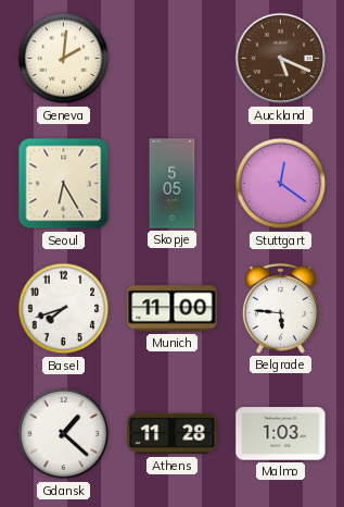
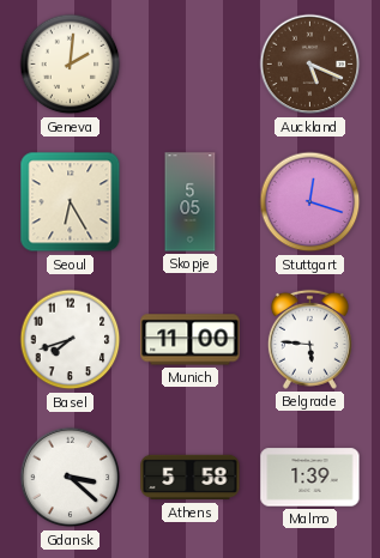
Stuttgart: 12:21 -> 12:18 (310, 202)
Gdansk: 1:22 -> 3:22 (71, 478)
Athens: 11:28 -> 5:58 (191, 478)
Malmo: 1:03 -> 1:39 (310, 478)
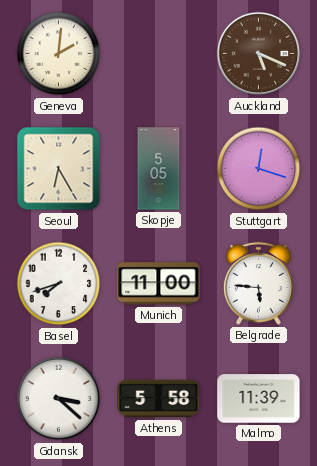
Malmo: 1:39 -> 11:39 (259, 399)
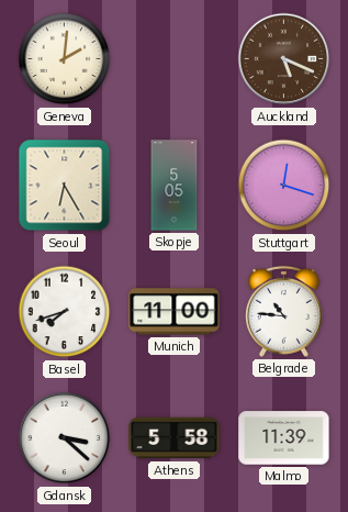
Belgrade: 5:46 -> 10:46 (283, 311)
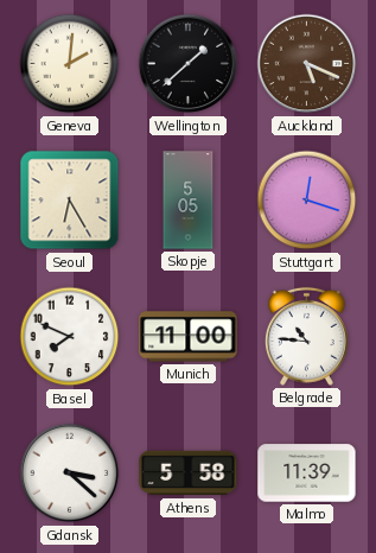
Wellington: none -> 1:38 (189, 64)
Basel: 7:42 -> 7:49 (70, 337)
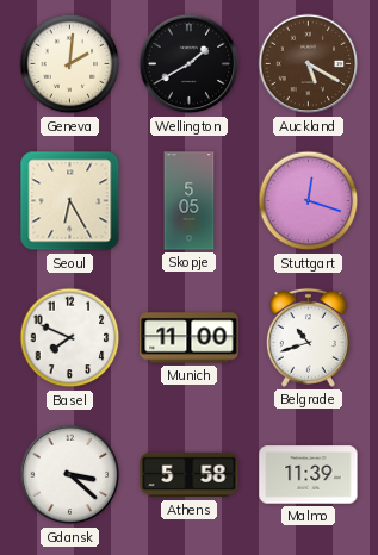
Wellington: 1:38 -> 1:40 (190, 64)
Auckland: 5:19 -> 5:20 (309, 64)
Belgrade: 10:46 -> 10:42 (308, 337)
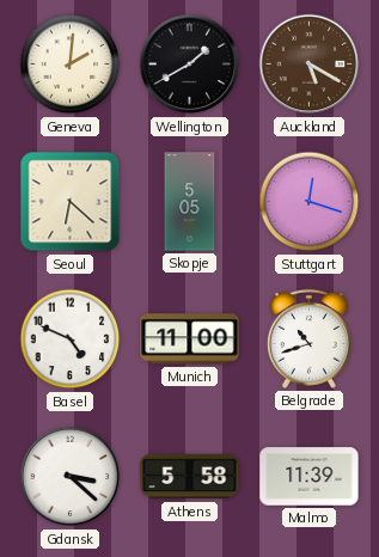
Seoul: 6:25 -> 6:22 (71, 202)
Basel: 7:49 -> 4:49 (71, 339)
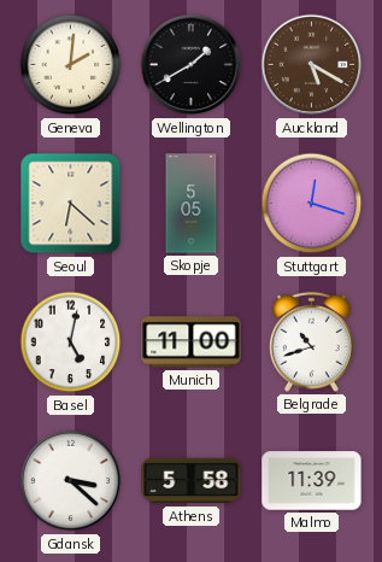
Basel: 4:49 -> 5:02 (71, 343)
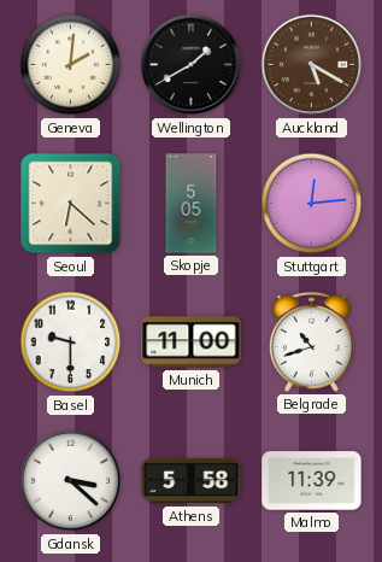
Stuttgart: 12:18 -> 12:14 (312, 204)
Basel: 5:02 -> 9:30 (71, 343)
